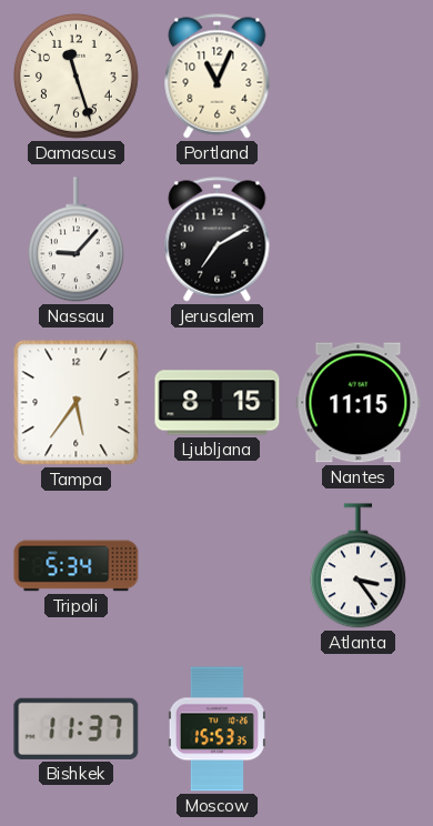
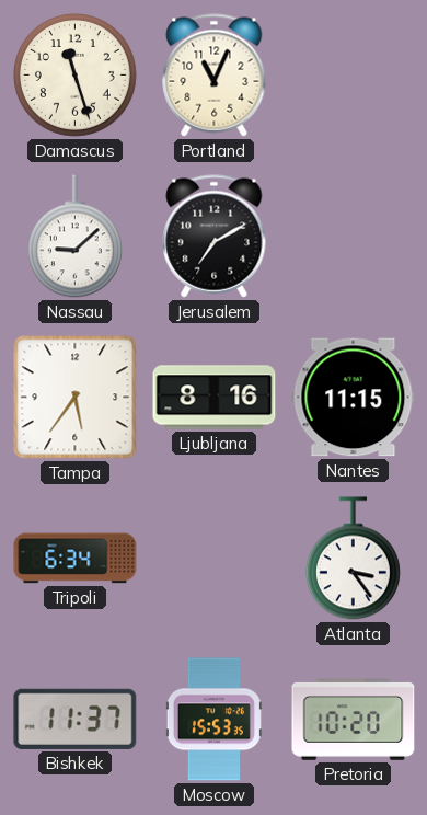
Nassau: 9:07 -> 9:08 (74, 237)
Ljubljana: 8:15 -> 8:16 (215, 398)
Tripoli: 5:34 -> 6:34 (76, 559)
Pretoria: none -> 10:20 (354, 720)
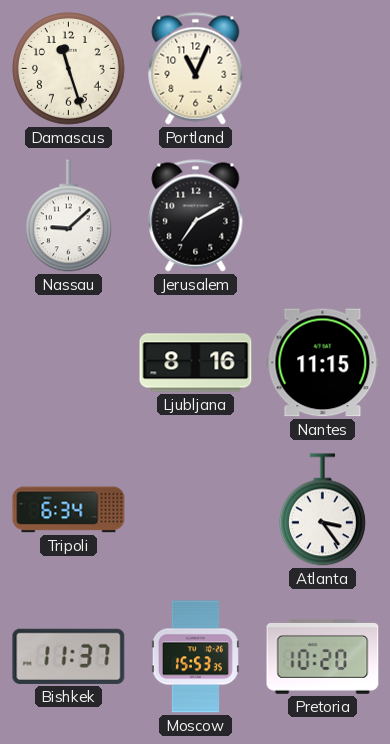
Tampa: 5:36 -> none (76, 398)
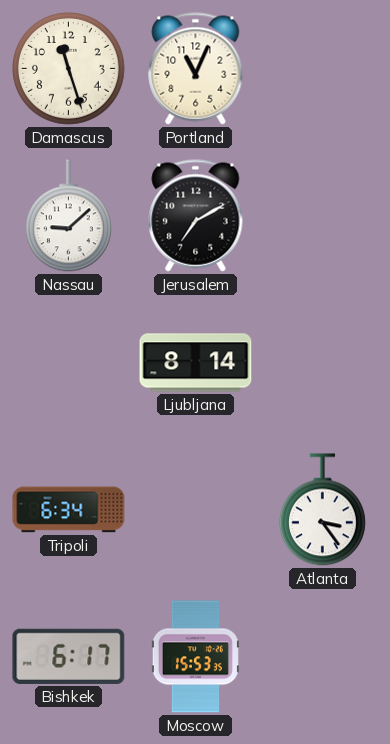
Ljubljana: 8:16 -> 8:14 (196, 363)
Nantes: 11:15 -> none (323, 363)
Bishkek: 11:37 -> 6:17 (69, 656)
Pretoria: 10:20 -> none (323, 657)
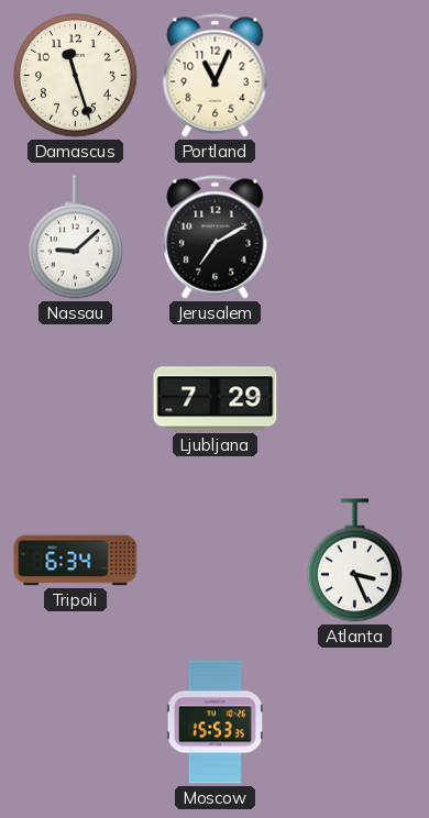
Ljubljana: 8:14 -> 7:29 (216, 399)
Atlanta: 3:24 -> 3:26 (354, 561)
Bishkek: 6:17 -> none (69, 656)
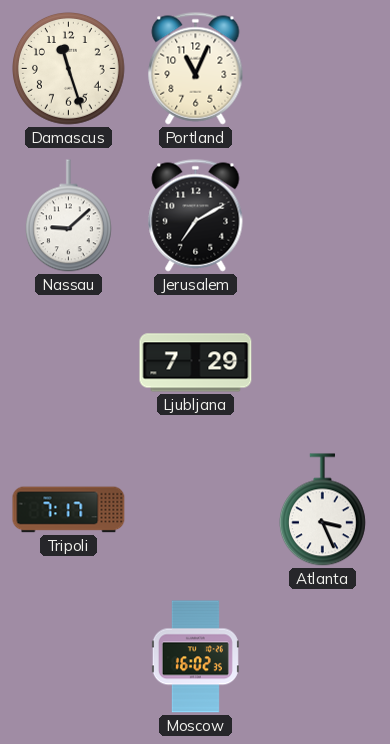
Tripoli: 6:34 -> 7:17 (69, 510)
Moscow: 15:53 -> 16:02 (195, 657)
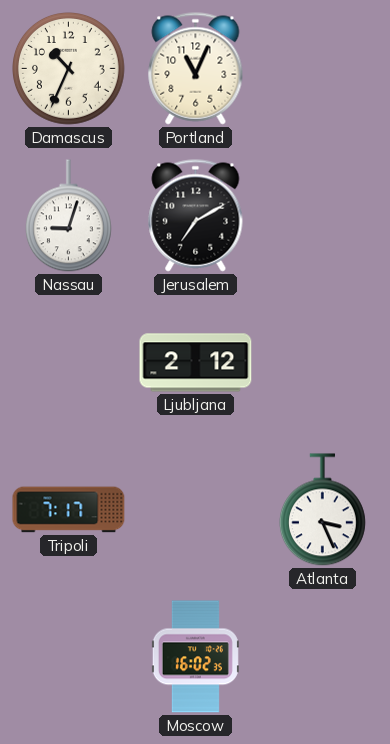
Damascus: 11:27 -> 10:34 (69, 69)
Nassau: 9:08 -> 9:03 (68, 216)
Ljubljana: 7:29 -> 2:12 (196, 363)
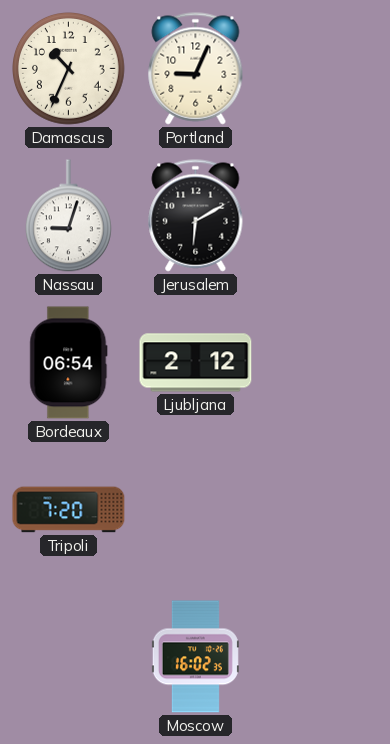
Portland: 11:04 -> 9:04 (196, 69)
Jerusalem: 7:10 -> 6:10 (196, 216)
Bordeaux: none -> 06:54 (69, 363)
Tripoli: 7:17 -> 7:20 (69, 510)
Atlanta: 3:26 -> none (322, 510)
